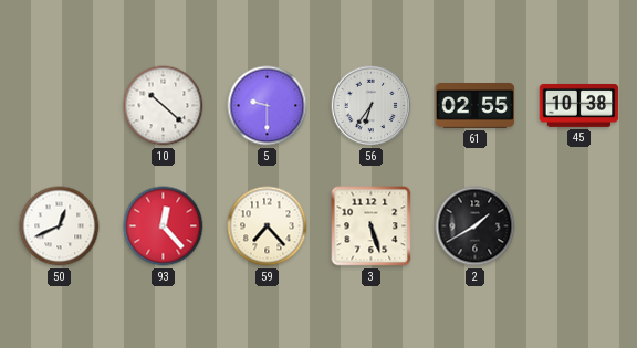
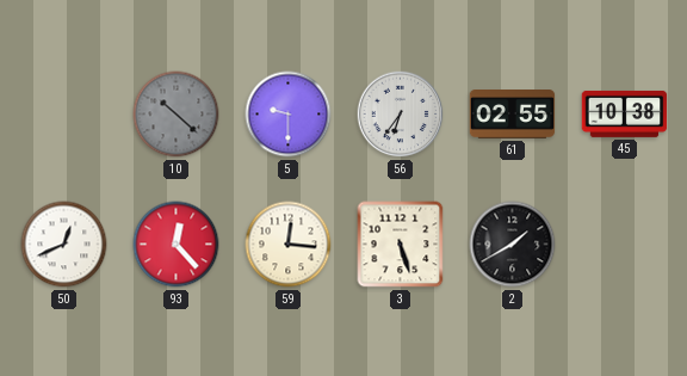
10 dial: white -> grey (177, 115)
59: 7:23 -> 12:16 (289, 245)
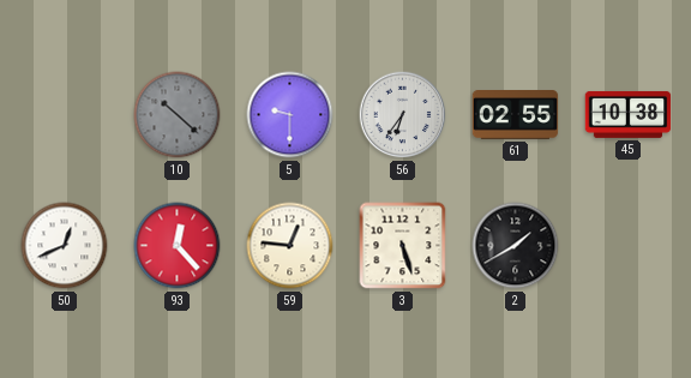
59: 12:16 -> 12:46 (290, 246)
